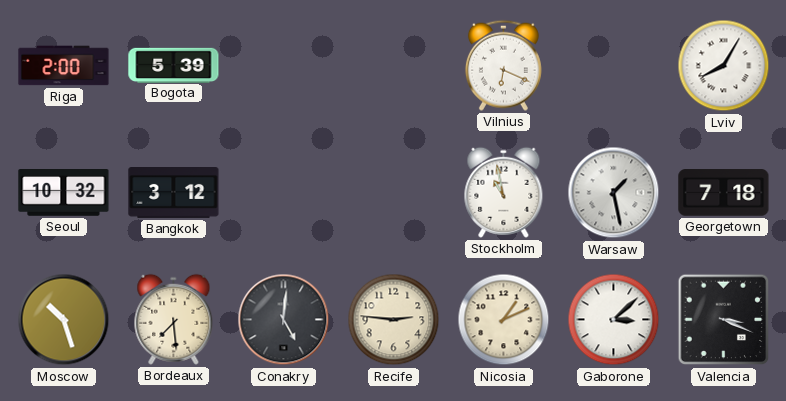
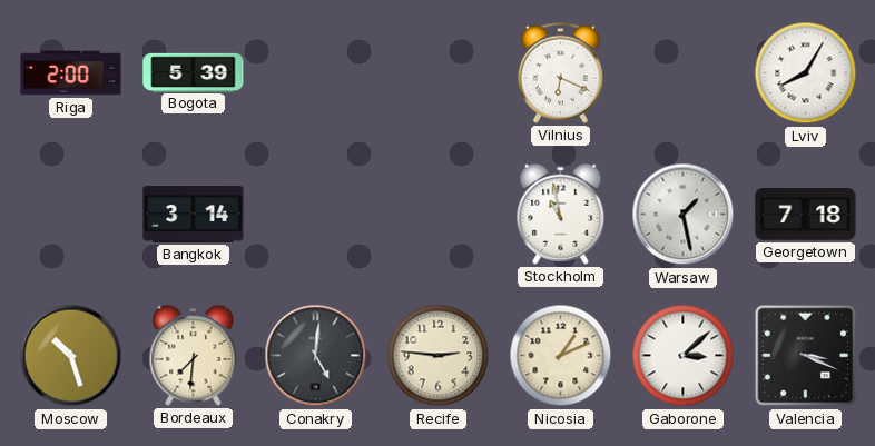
Seoul: 10:32 -> none (64, 193)
Bangkok: 3:12 -> 3:14 (194, 215)
Bordeaux: 7:29 -> 7:31 (194, 355)
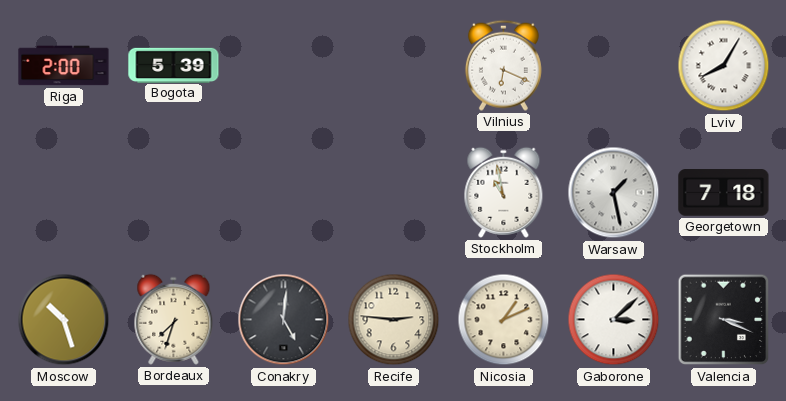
Bangkok: 3:14 -> none (194, 215)
Bordeaux: 7:31 -> 7:33 (174, 319)
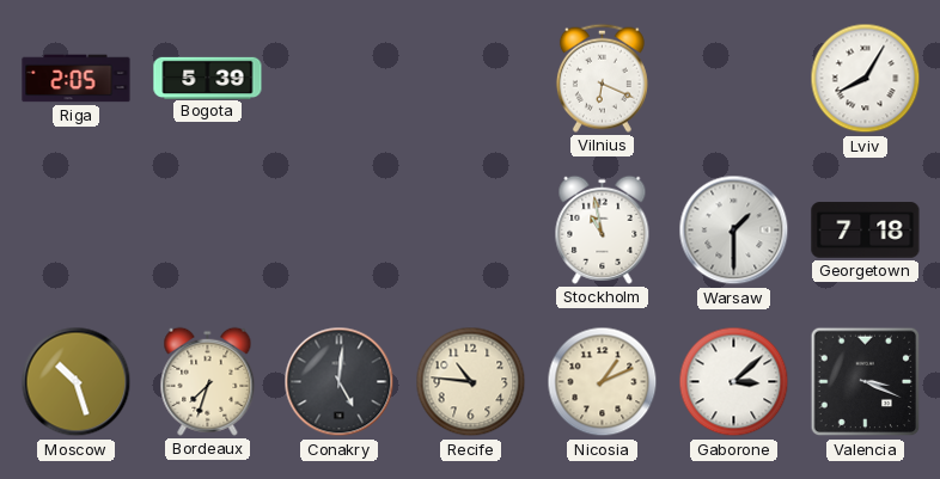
Riga: 2:00 -> 2:05 (77, 79)
Warsaw: 1:28 -> 1:30 (734, 231)
Recife: 2:46 -> 10:46 (471, 382)
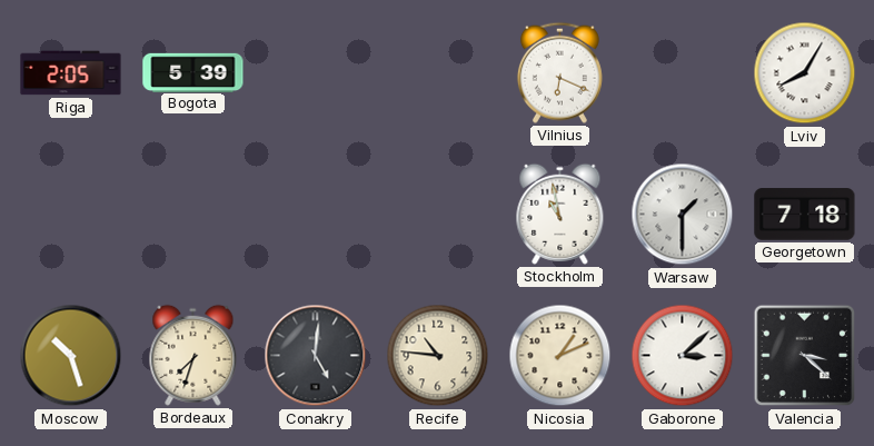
Valencia: 3:19 -> 3:22 (805, 356)
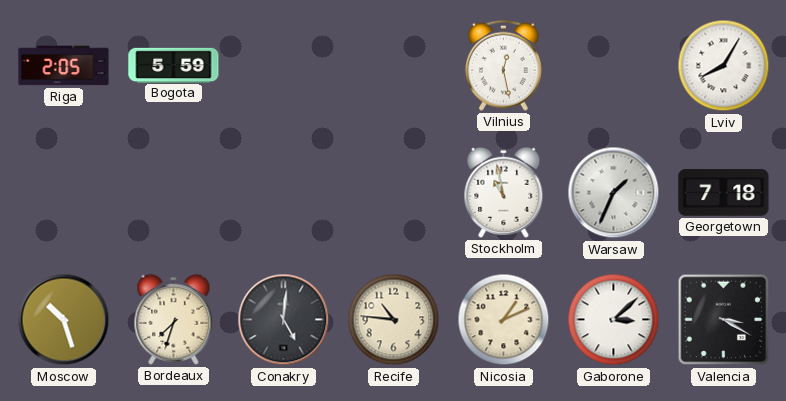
Bogota: 5:39 -> 5:59 (174, 65)
Vilnius: 6:19 -> 12:28 (503, 65)
Warsaw: 1:30 -> 1:34 (614, 193)
Valencia: 3:22 -> 3:20 (724, 320)
